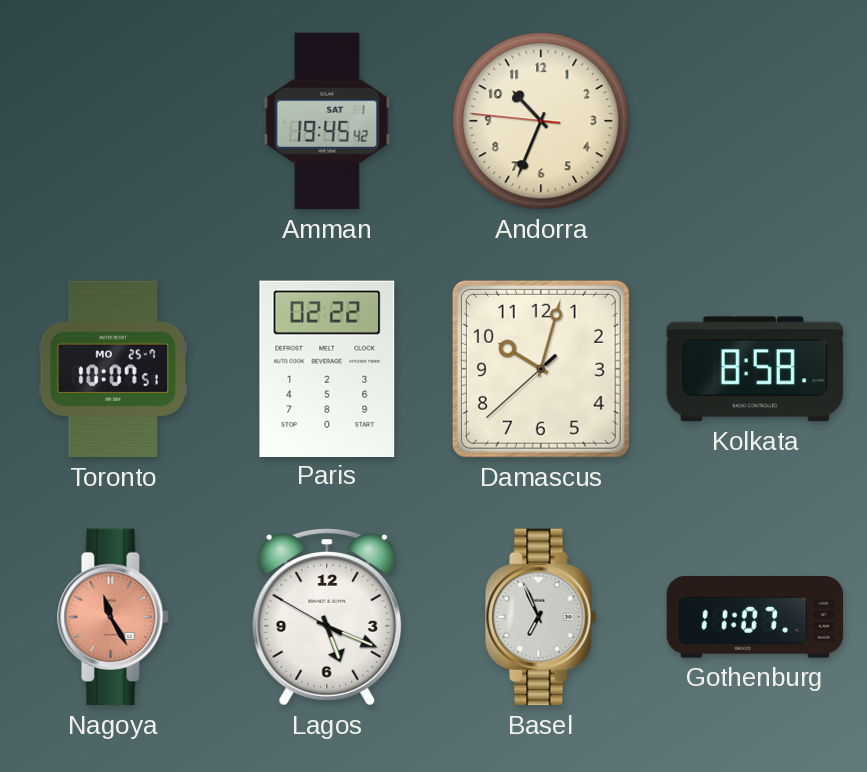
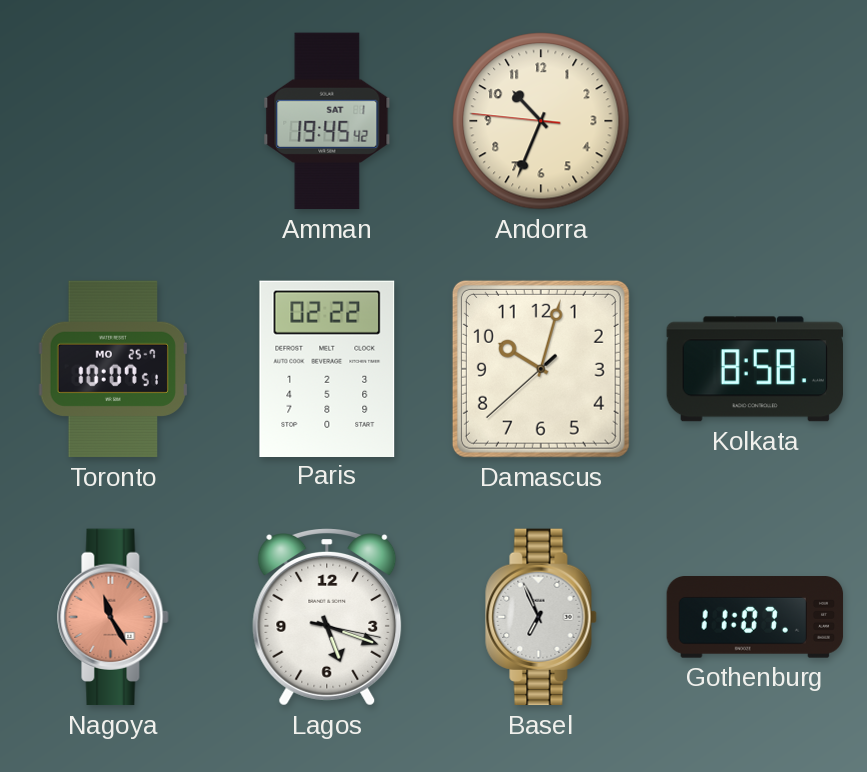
Lagos: 5:18:50 -> 5:18:17 (327, 617)
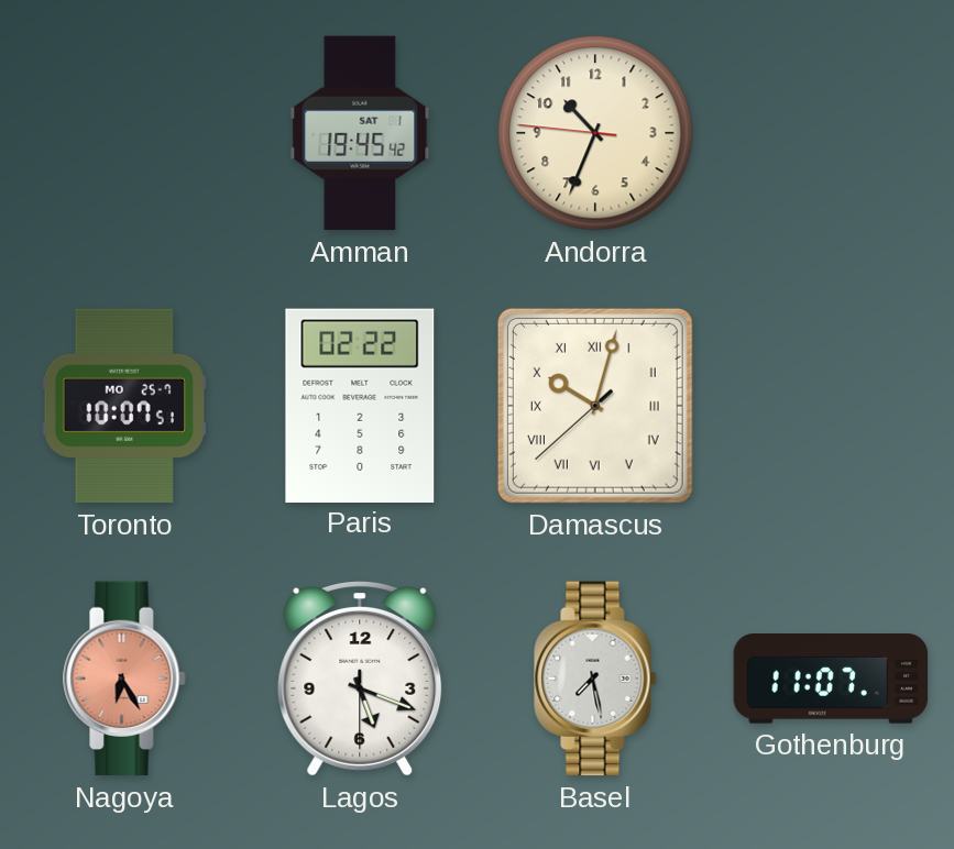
Damascus numerals: Arabic -> Roman (595, 406)
Kolkata: 8:58 -> none (754, 369)
Nagoya: 11:25 -> 6:25 (124, 679)
Lagos: 5:18:17 -> 5:18:30 (360, 679)
Basel: 6:56 -> 7:28 (595, 679)
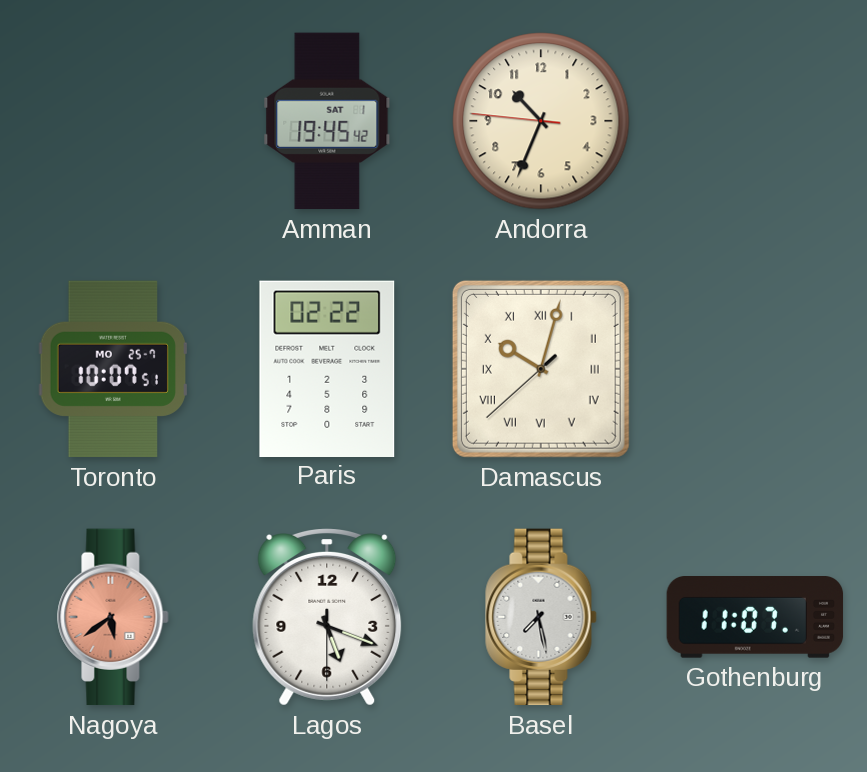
Nagoya: 6:25 -> 5:39 (113, 617)
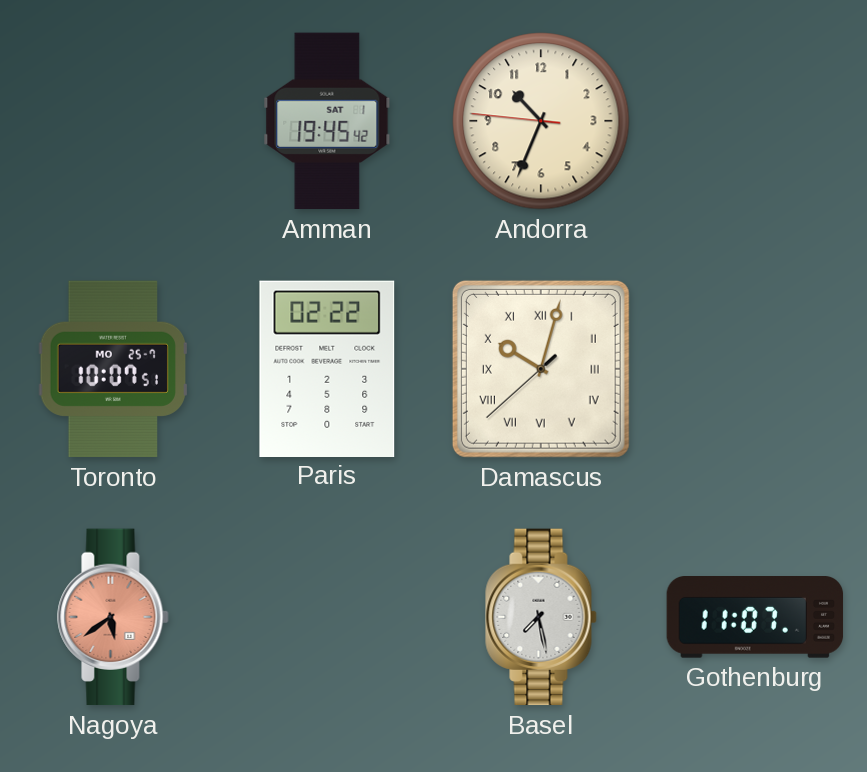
Lagos: 5:18 -> none (327, 617)
